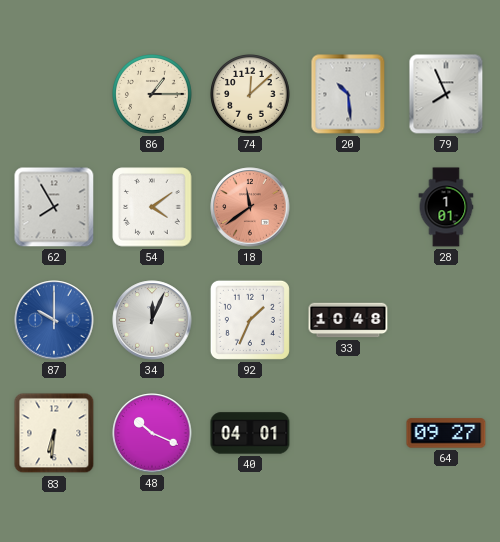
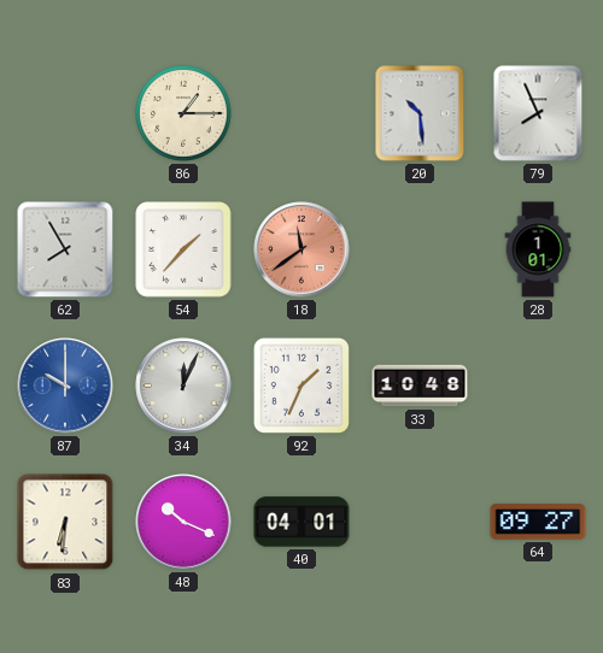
74: 12:08 -> none (251, 95)
54: 4:09 -> 1:37 (183, 249)
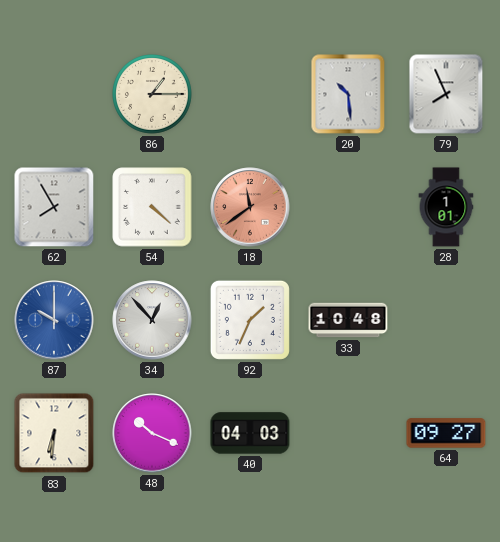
54: 1:37 -> 4:22 (152, 207)
34: 12:04 -> 12:53 (152, 320)
40: 04:01 -> 04:03 (250, 433)
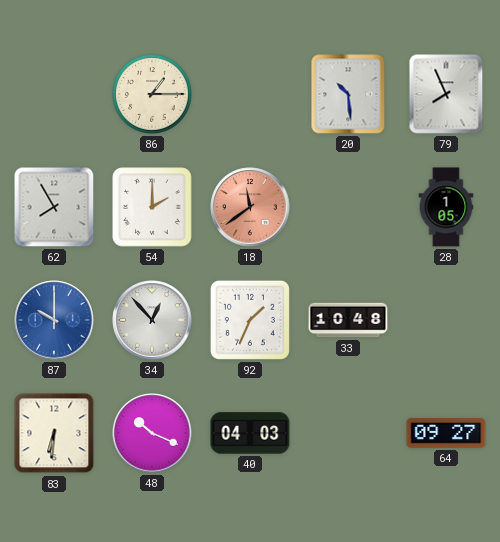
54: 4:22 -> 2:00 (152, 207)
28: 1:01 -> 1:05 (446, 207)
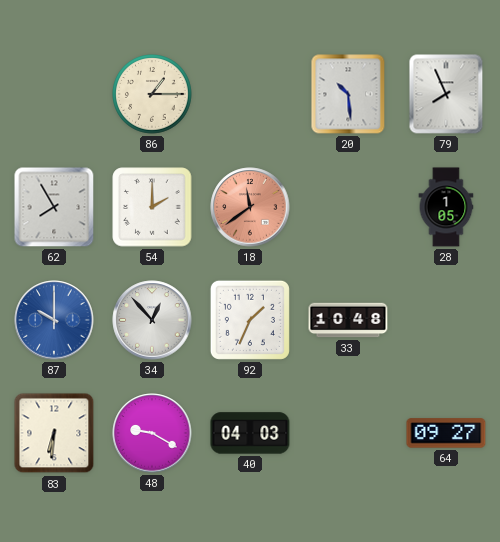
48: 10:19 -> 9:20 (152, 433)
